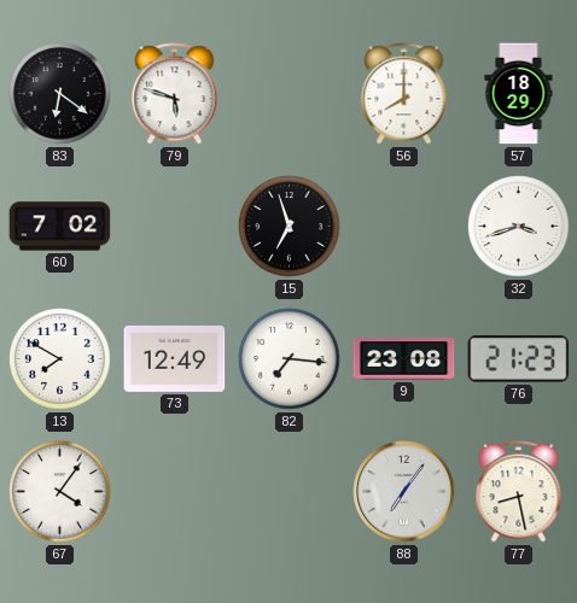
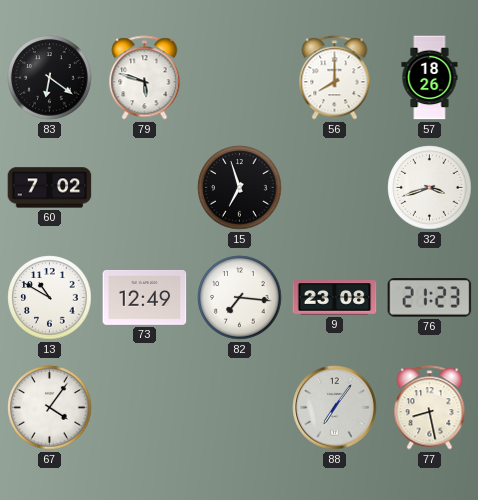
57: 18:29 -> 18:26 (430, 78)
13: 7:50 -> 10:50 (50, 298)
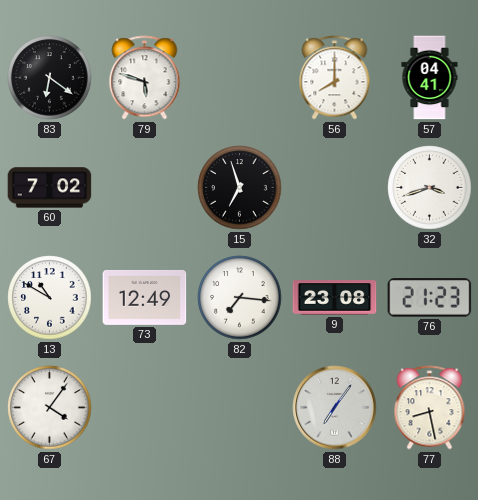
57: 18:26 -> 04:41 (430, 78)
